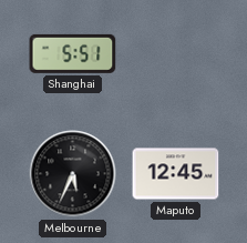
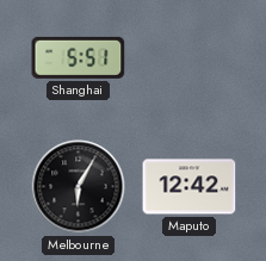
Melbourne: 5:34 -> 6:05 (79, 187)
Maputo: 12:45 -> 12:42 (190, 187)
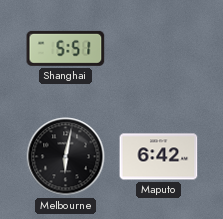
Melbourne: 6:05 -> 6:02 (66, 157)
Maputo: 12:42 -> 6:42 (159, 157)
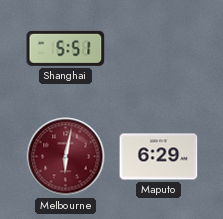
Melbourne dial: black -> burgundy (66, 157)
Maputo: 6:42 -> 6:29 (159, 157)
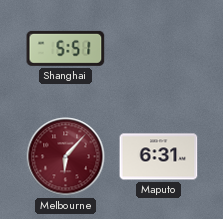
Melbourne: 6:02 -> 6:07 (66, 157)
Maputo: 6:29 -> 6:31 (159, 157)
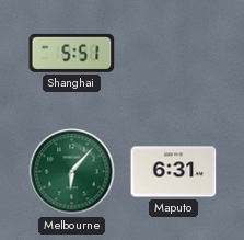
Melbourne dial: burgundy -> green (72, 172)
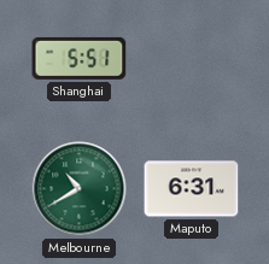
Melbourne: 6:07 -> 10:40 (80, 189)
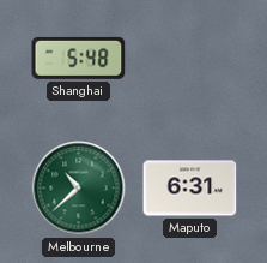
Shanghai: 5:51 -> 5:48 (79, 58)
Melbourne: 10:40 -> 10:38 (79, 189)
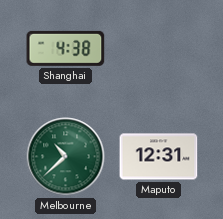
Shanghai: 5:48 -> 4:38 (66, 48)
Maputo: 6:31 -> 12:31 (159, 157)
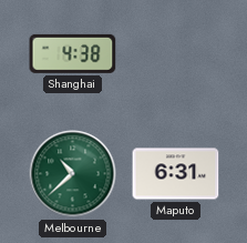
Maputo: 12:31 -> 6:31 (176, 174)
